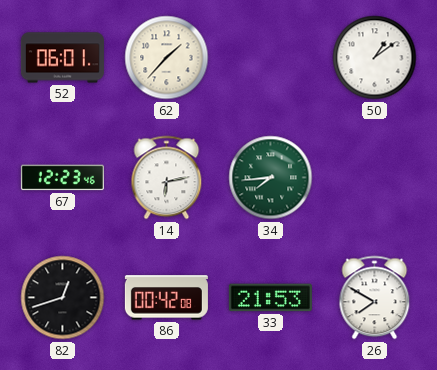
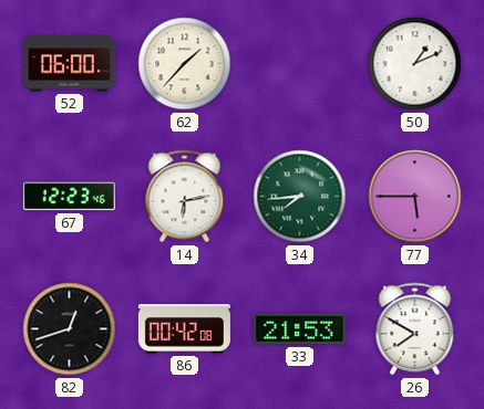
52: 06:01 -> 06:00 (69, 64)
50: 1:09 -> 1:11 (415, 64)
77: none -> 5:45 (415, 197)
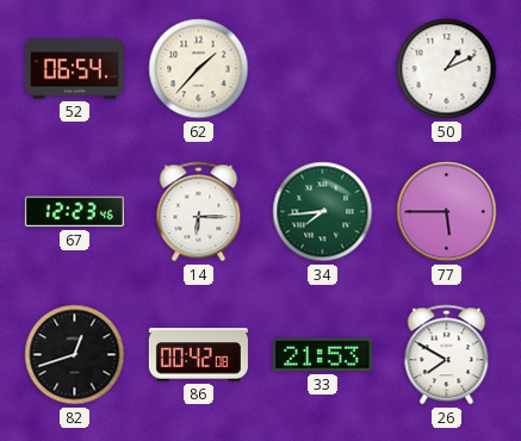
52: 06:00 -> 06:54 (74, 69)
14: 6:13 -> 6:15 (199, 212)
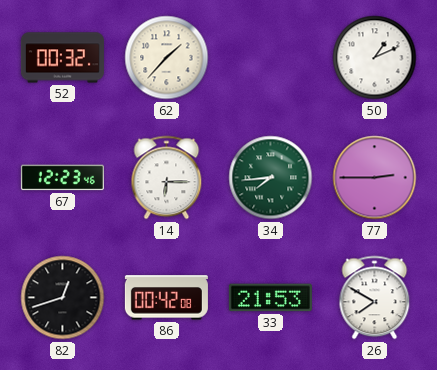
52: 06:54 -> 00:32 (62, 58)
77: 5:45 -> 2:45 (375, 178)
